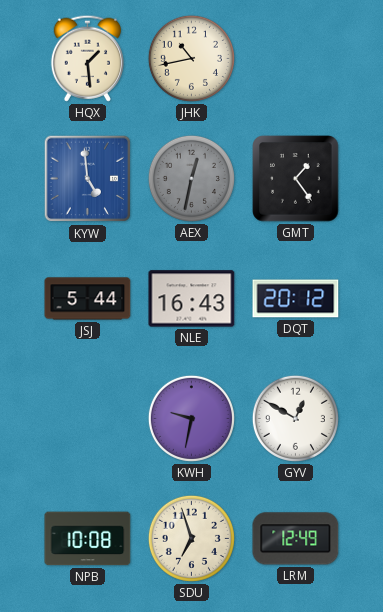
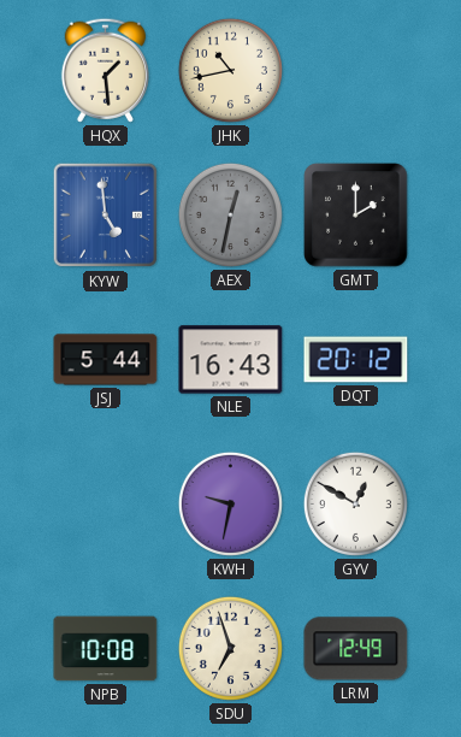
GMT: 1:24 -> 2:00 (356, 216)
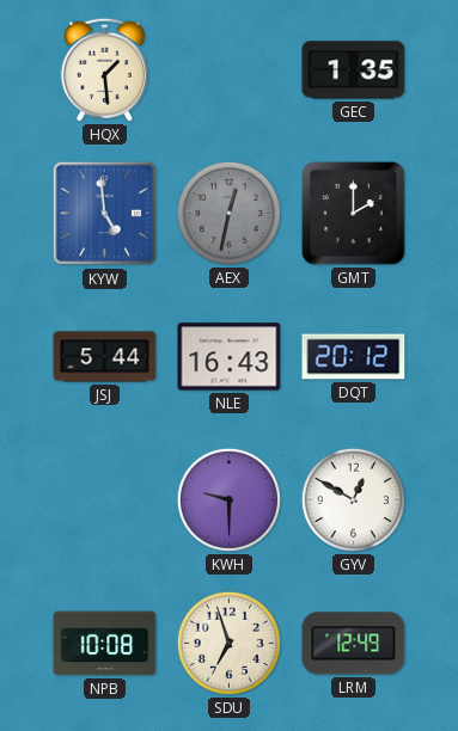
JHK: 10:43 -> none (230, 70)
GEC: none -> 1:35 (354, 70)
KWH: 9:32 -> 9:30 (228, 499)
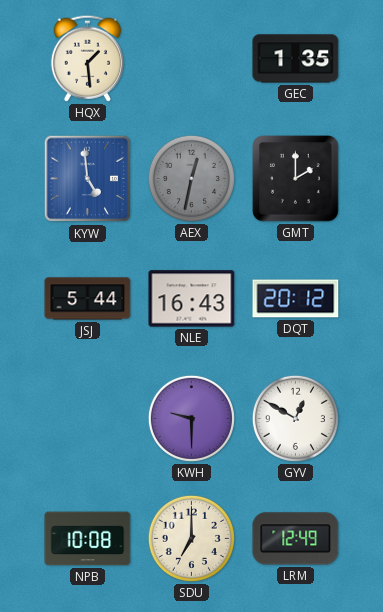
SDU: 6:57 -> 7:00 (191, 538)
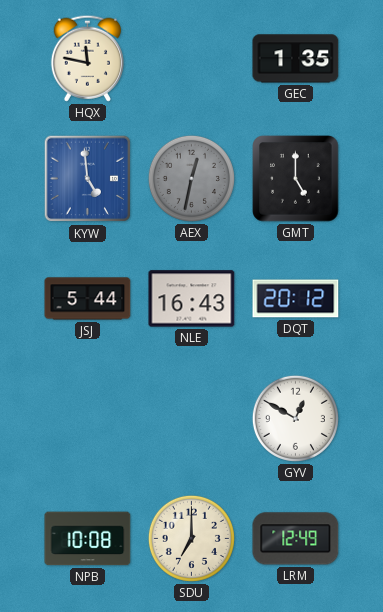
HQX: 1:29 -> 11:47 (87, 58)
GMT: 2:00 -> 5:00 (296, 179)
KWH: 9:30 -> none (191, 418)
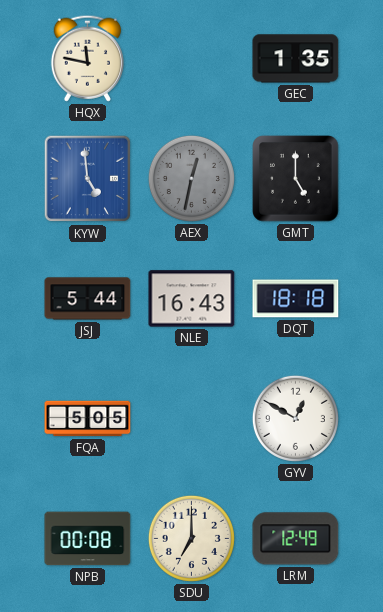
DQT: 20:12 -> 18:18 (296, 299)
FQA: none -> 5:05 (88, 419)
NPB: 10:08 -> 00:08 (88, 539)
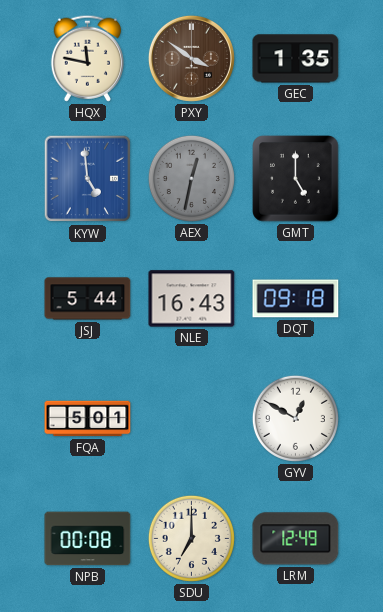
PXY: none -> 3:51 (191, 58)
DQT: 18:18 -> 09:18 (296, 299)
FQA: 5:05 -> 5:01 (88, 419)
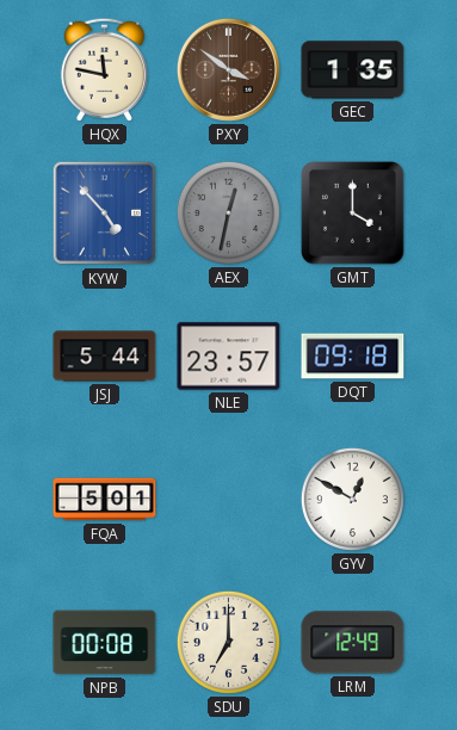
KYW: 4:59 -> 4:53 (105, 214)
GMT: 5:00 -> 4:00 (353, 214)
NLE: 16:43 -> 23:57 (229, 357)
